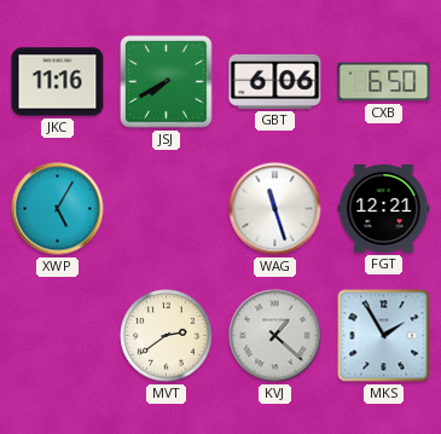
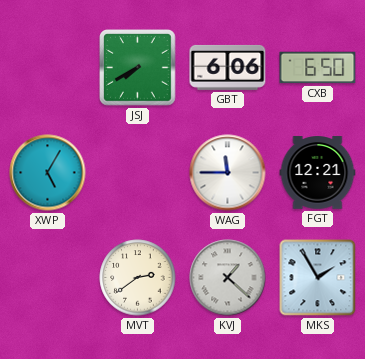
JKC: 11:16 -> none (58, 82)
WAG: 11:27 -> 11:45 (228, 173)
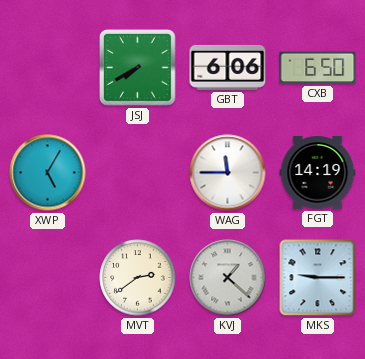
FGT: 12:21 -> 14:19 (318, 173)
MKS: 1:55 -> 9:15 (318, 278)
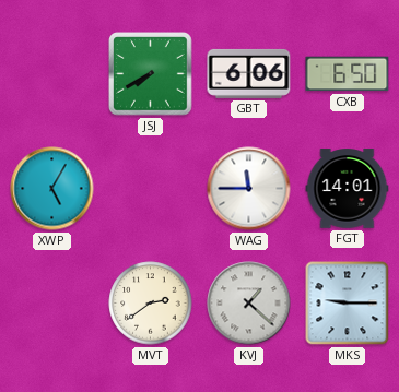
FGT: 14:19 -> 14:01 (348, 189)
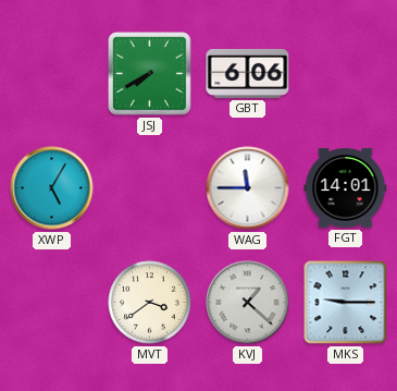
CXB: 6:50 -> none (348, 74)
MVT: 2:39 -> 3:39 (150, 303)
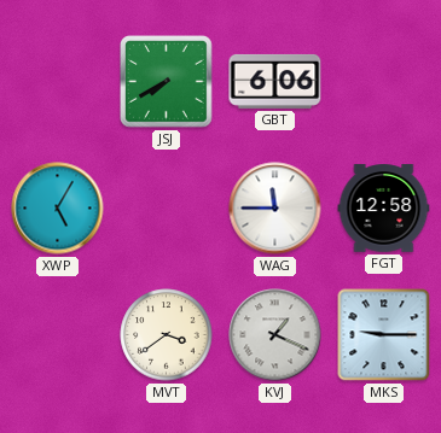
FGT: 14:01 -> 12:58 (384, 209)
KVJ: 1:22 -> 1:19 (275, 335)
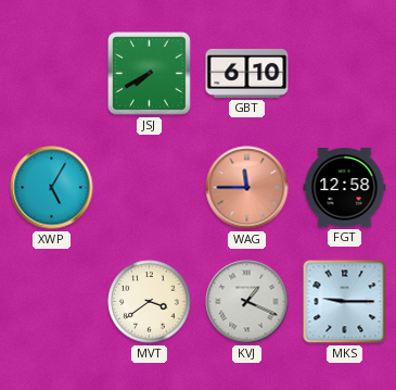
GBT: 6:06 -> 6:10 (247, 73)
WAG dial: white -> salmon (247, 188)
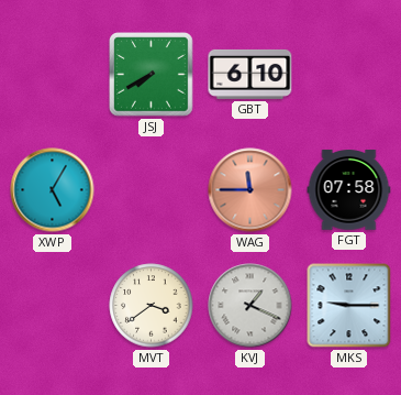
FGT: 12:58 -> 07:58 (349, 190)
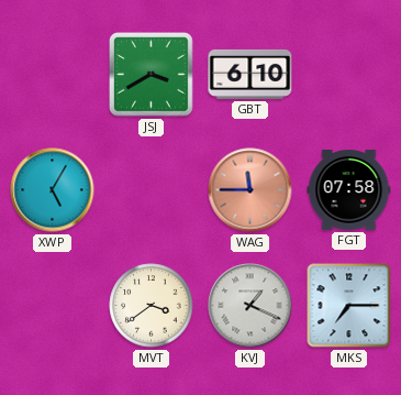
JSJ: 7:40 -> 3:40 (152, 75)
MKS: 9:15 -> 7:15 (349, 306)
